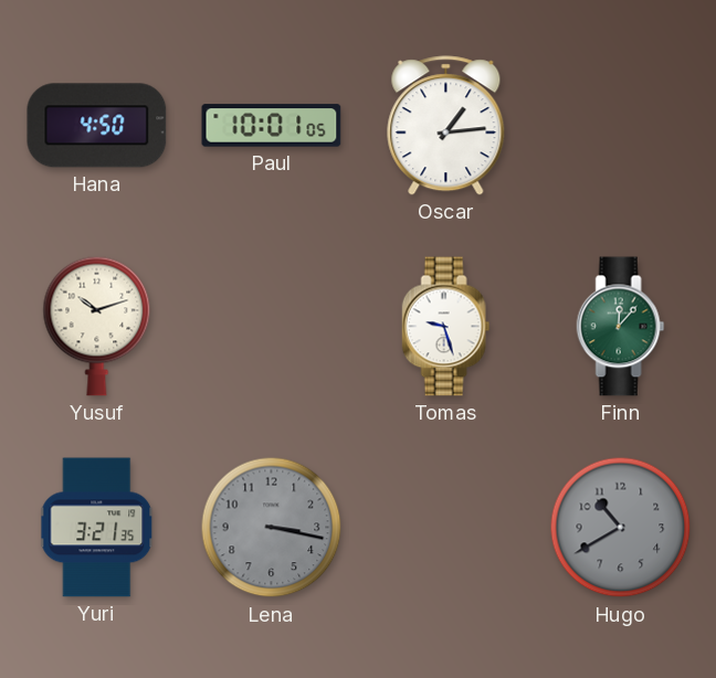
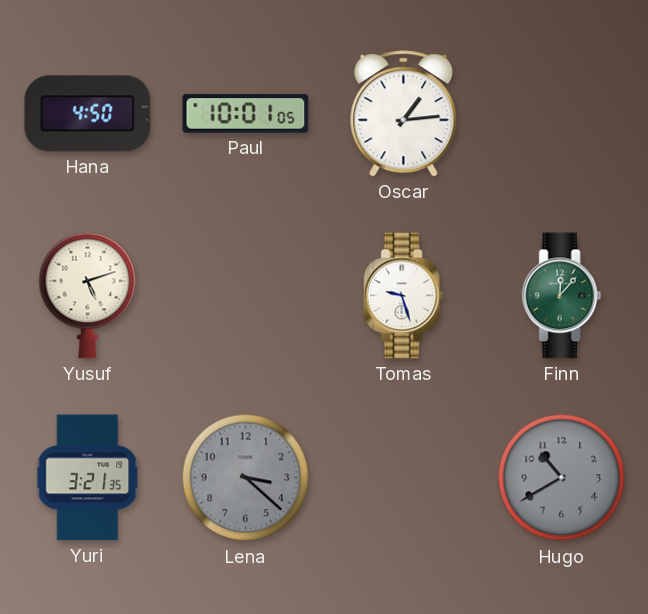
Yusuf: 10:12 -> 5:12 (88, 295)
Lena: 3:17 -> 3:22 (246, 478)
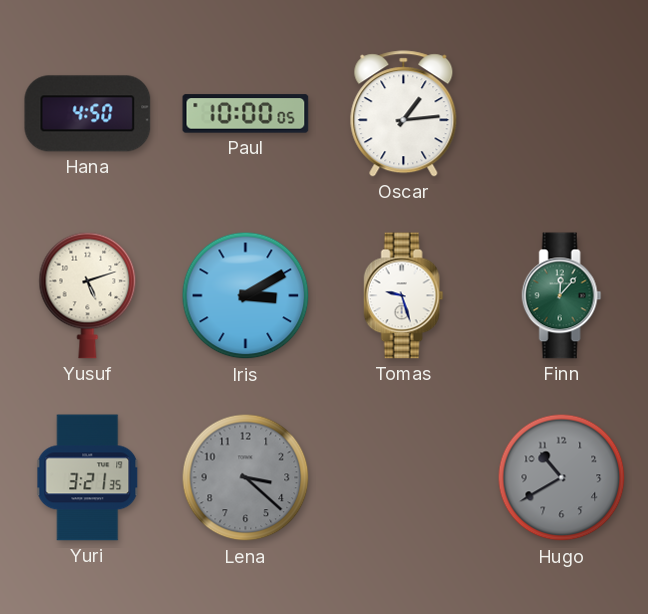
Paul: 10:01 -> 10:00 (246, 114)
Iris: none -> 3:10 (246, 296)
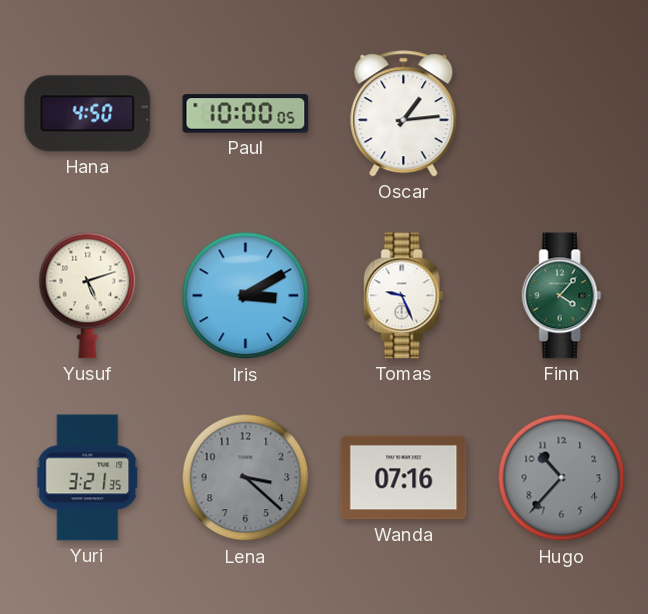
Tomas: 9:27 -> 9:26 (404, 296)
Finn: 12:07 -> 4:07 (562, 296)
Wanda: none -> 07:16 (404, 478)
Hugo: 10:40 -> 10:37 (562, 478)
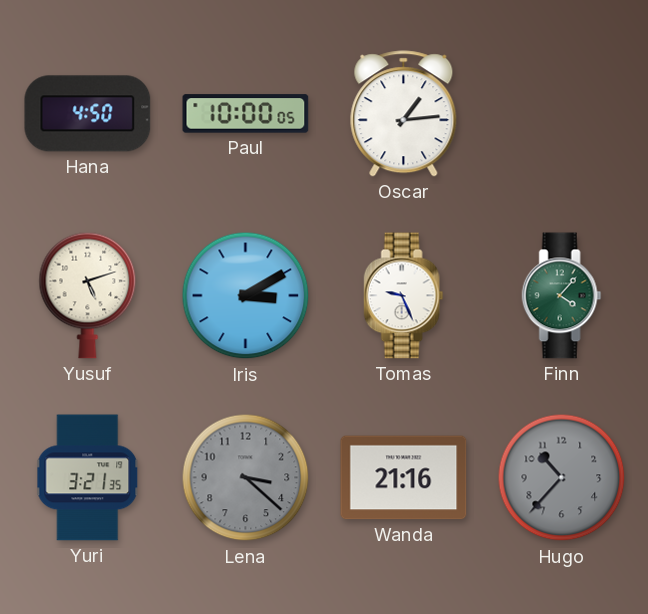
Wanda: 07:16 -> 21:16 (404, 478)
